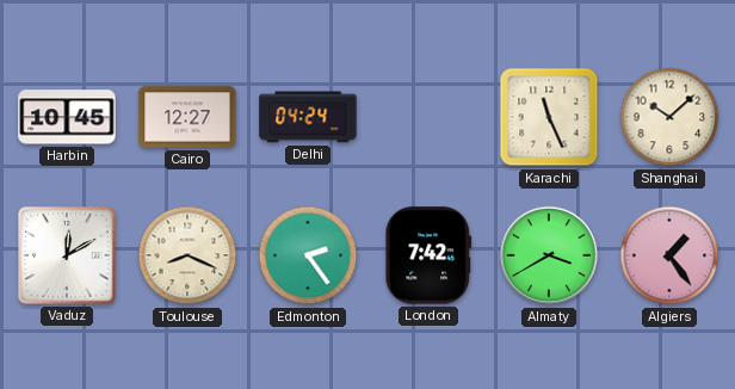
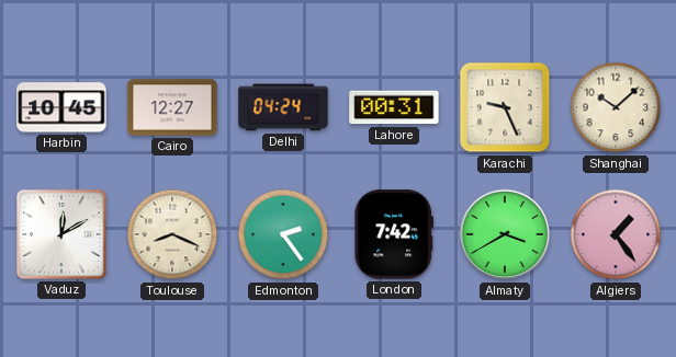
Lahore: none -> 00:31 (394, 107)
Karachi: 11:26 -> 9:26 (505, 107)
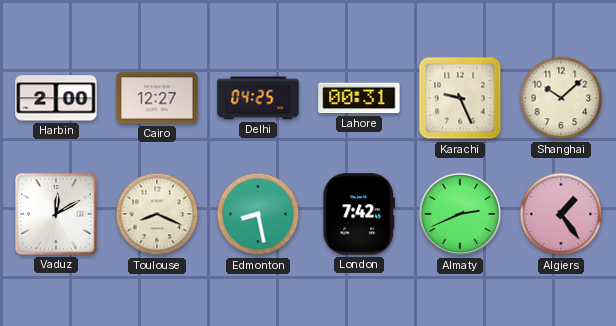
Harbin: 10:45 -> 2:00 (56, 98)
Delhi: 04:24 -> 04:25 (258, 98)
Edmonton: 2:24 -> 8:28 (258, 214)
Almaty: 3:40 -> 2:41 (460, 214)
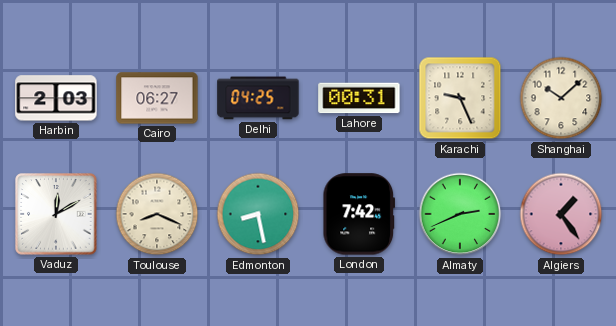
Harbin: 2:00 -> 2:03 (56, 98)
Cairo: 12:27 -> 06:27 (157, 98)
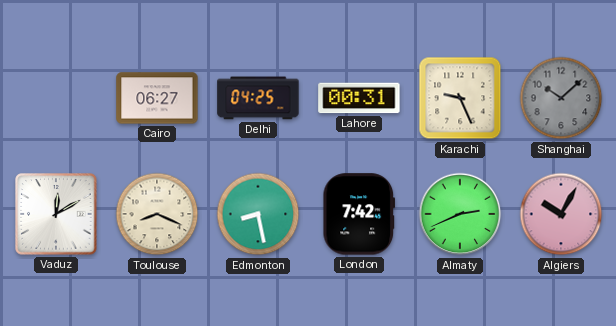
Harbin: 2:03 -> none (56, 98)
Shanghai dial: cream -> grey (561, 98)
Algiers: 1:24 -> 10:05 (561, 214)
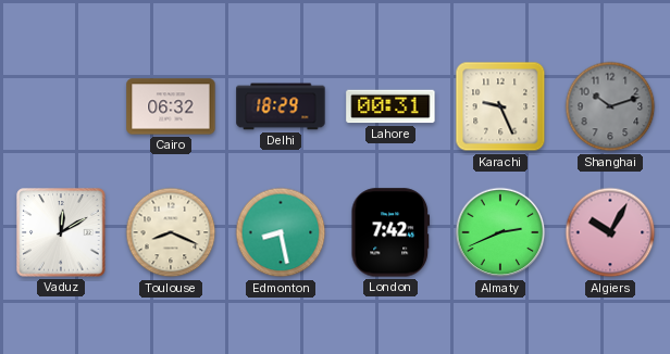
Cairo: 06:27 -> 06:32 (171, 106)
Delhi: 04:25 -> 18:29 (281, 106)
Shanghai: 10:08 -> 10:12 (610, 106)
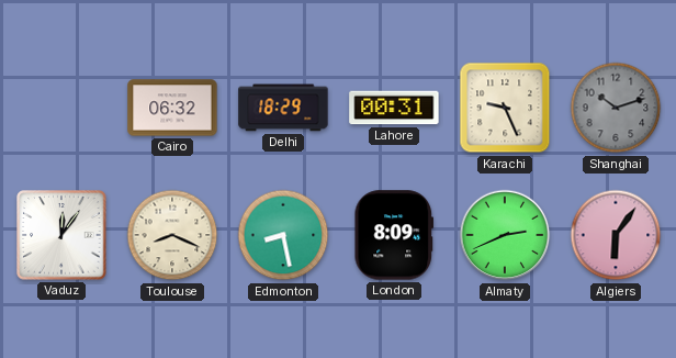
Vaduz: 12:10 -> 12:06 (61, 235)
London: 7:42 -> 8:09 (394, 235)
Algiers: 10:05 -> 6:06 (616, 235)
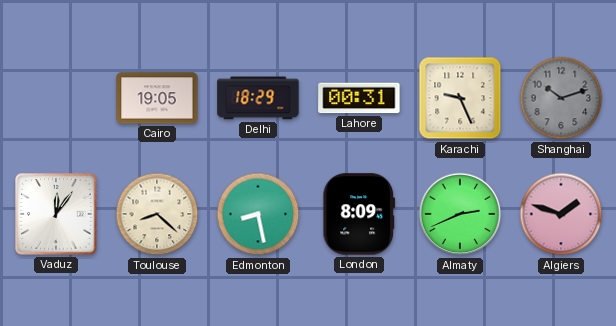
Cairo: 06:32 -> 19:05 (157, 98)
Toulouse: 8:19 -> 8:22 (157, 214)
Algiers: 6:06 -> 1:48 (561, 214)
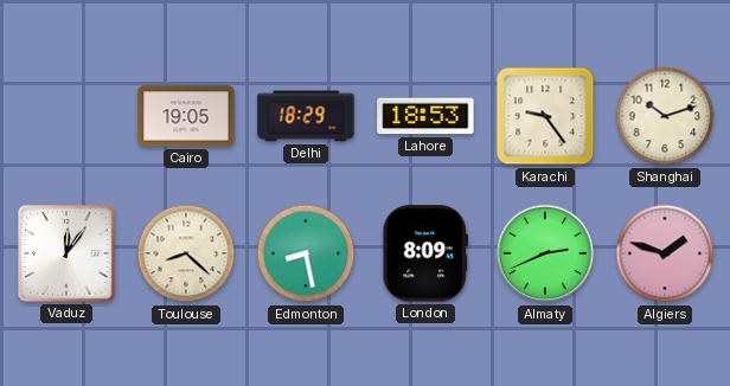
Lahore: 00:31 -> 18:53 (425, 116)
Karachi: 9:26 -> 9:24 (545, 116)
Shanghai dial: grey -> cream (665, 116)
